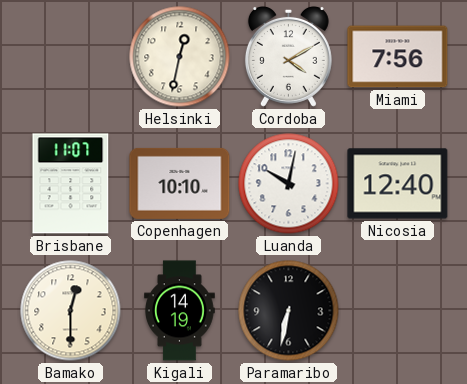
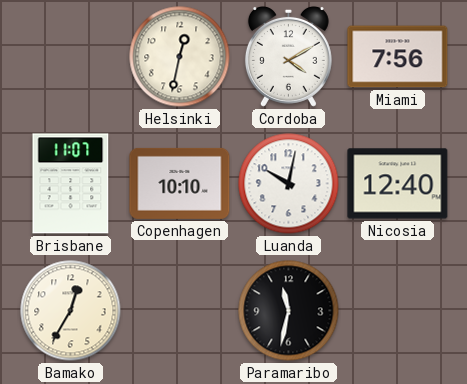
Bamako: 12:30 -> 12:35 (71, 311)
Kigali: 14:19 -> none (180, 311)
Paramaribo: 6:32 -> 11:32 (289, 311)
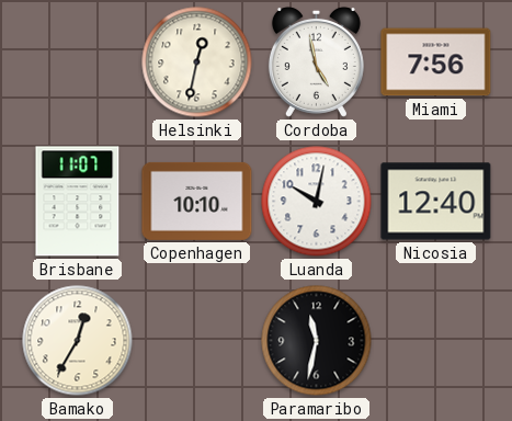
Cordoba: 4:10 -> 4:58 (316, 61)
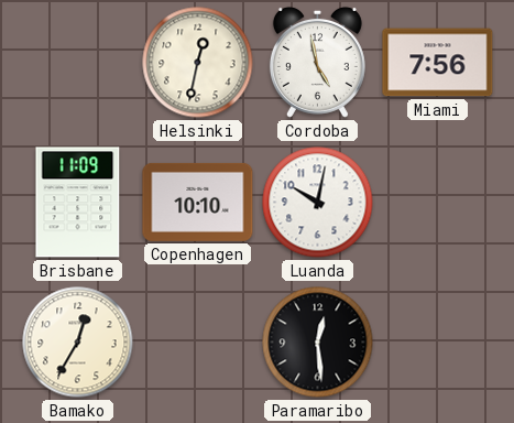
Brisbane: 11:07 -> 11:09 (78, 203)
Nicosia: 12:40 -> none (436, 202)
Paramaribo: 11:32 -> 12:29 (318, 343)
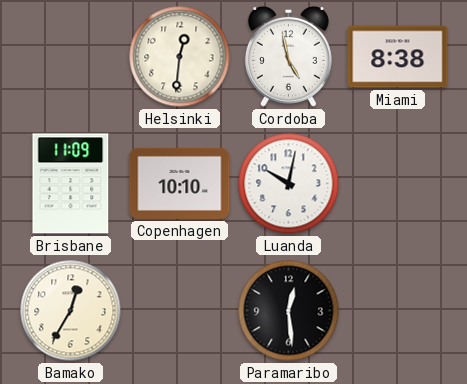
Helsinki: 12:32 -> 12:31 (180, 57)
Miami: 7:56 -> 8:38 (398, 57)
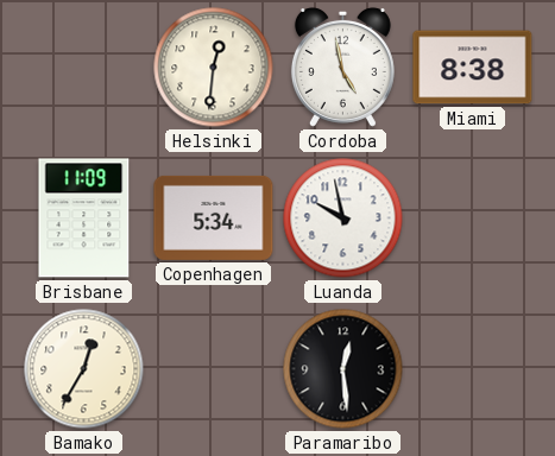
Copenhagen: 10:10 -> 5:34 (214, 217)
Luanda: 10:02 -> 9:58 (343, 218)
